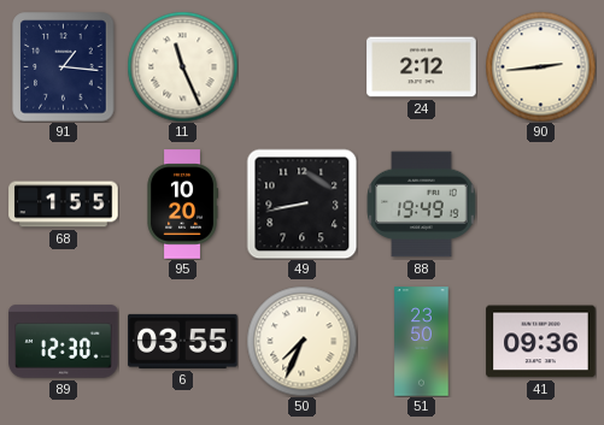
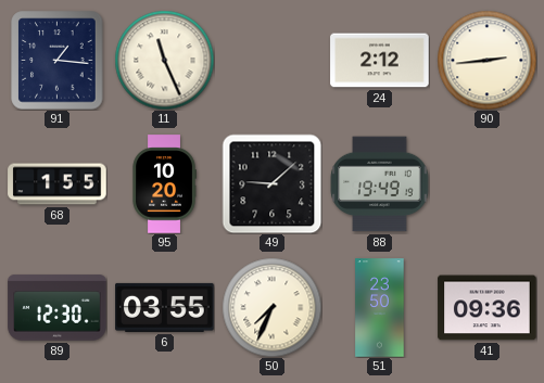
49: 8:43 -> 9:08 (271, 183)
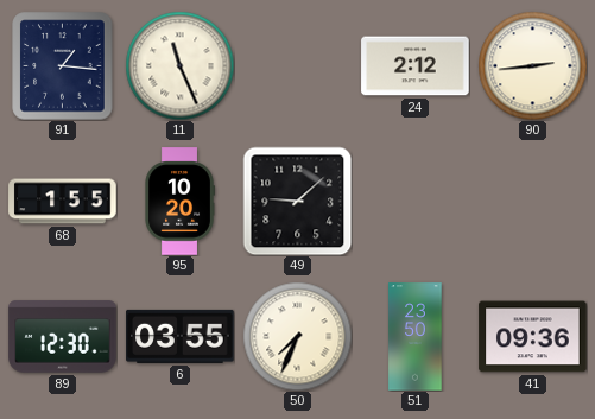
88: 19:49 -> none (379, 184)
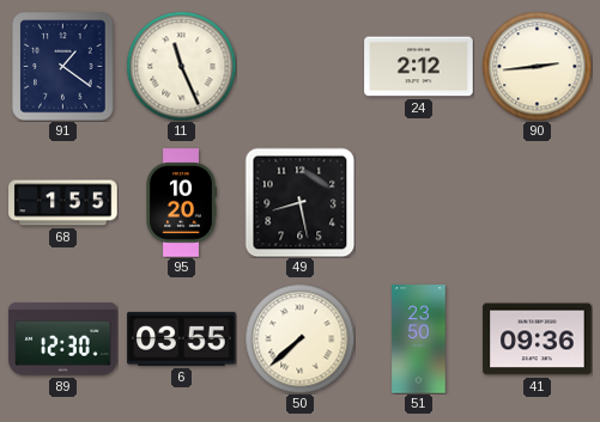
91: 1:16 -> 1:21 (63, 66)
49: 9:08 -> 8:28 (299, 202)
50: 7:34 -> 7:38 (299, 338)
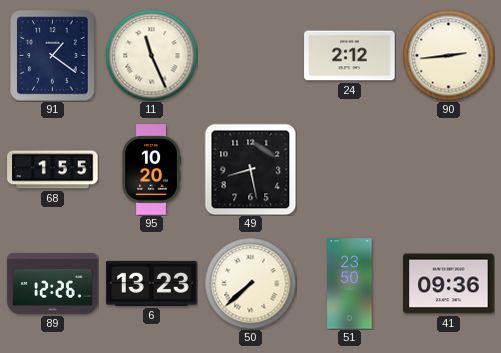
89: 12:30 -> 12:26 (53, 284)
6: 03:55 -> 13:23 (152, 283)
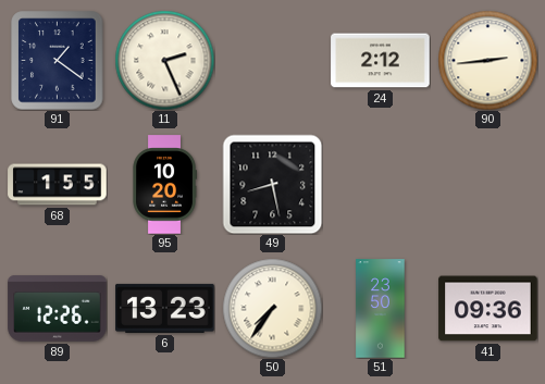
11: 11:26 -> 2:26 (164, 60)
50: 7:38 -> 7:36 (272, 308)
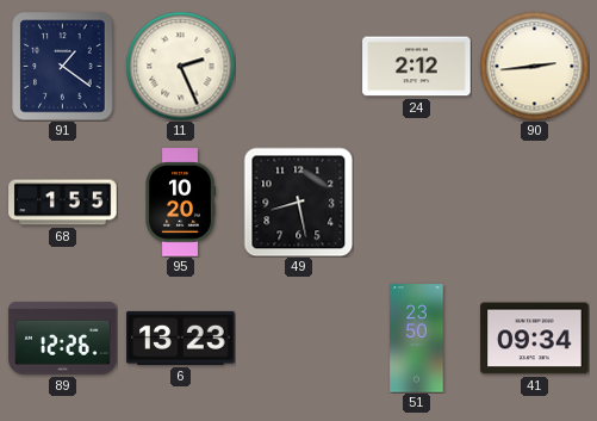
50: 7:36 -> none (272, 308)
41: 09:36 -> 09:34 (535, 339)
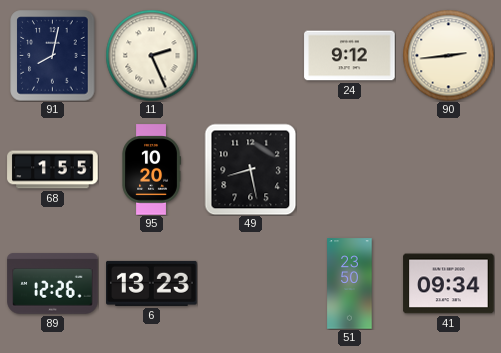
91: 1:21 -> 8:02 (53, 55)
24: 2:12 -> 9:12 (350, 56)
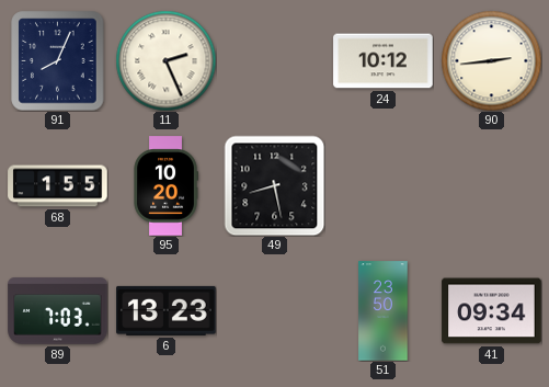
91: 8:02 -> 8:04 (58, 60)
24: 9:12 -> 10:12 (384, 61)
89: 12:26 -> 7:03 (58, 311)
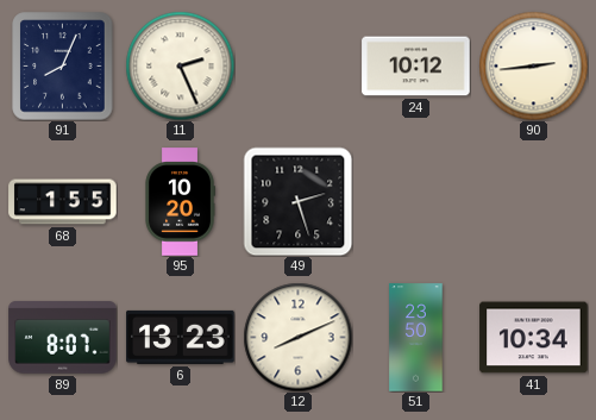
49: 8:28 -> 2:27 (297, 201)
89: 7:03 -> 8:07 (63, 338)
12: none -> 8:11 (297, 337)
41: 09:34 -> 10:34 (534, 338)
